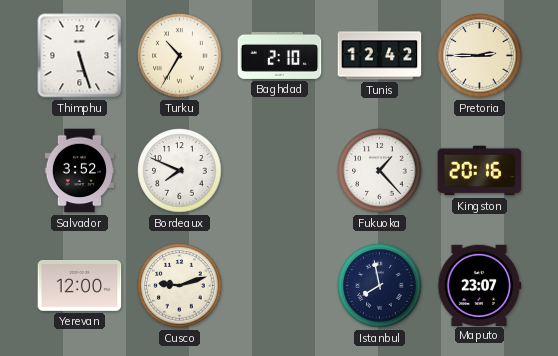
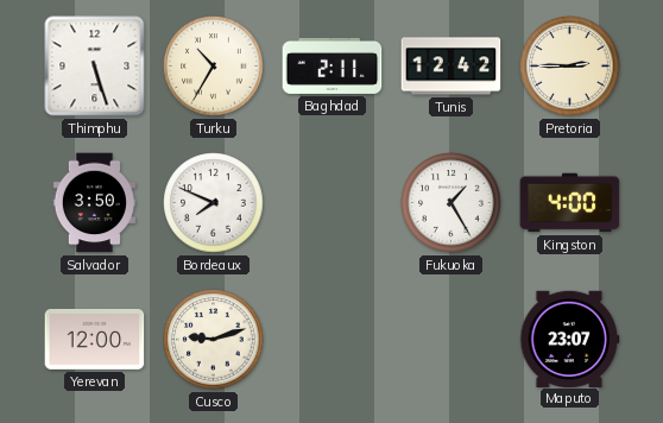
Baghdad: 2:10 -> 2:11 (333, 65)
Salvador: 3:52 -> 3:50 (94, 203)
Fukuoka: 1:23 -> 1:25 (452, 203)
Kingston: 20:16 -> 4:00 (570, 203)
Istanbul: 7:58 -> none (380, 286)
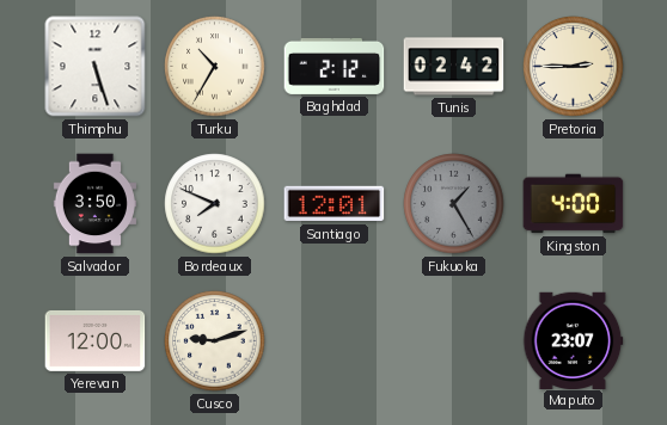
Baghdad: 2:11 -> 2:12 (335, 66)
Tunis: 12:42 -> 02:42 (454, 67)
Santiago: none -> 12:01 (335, 204)
Fukuoka dial: white -> grey (454, 204)
